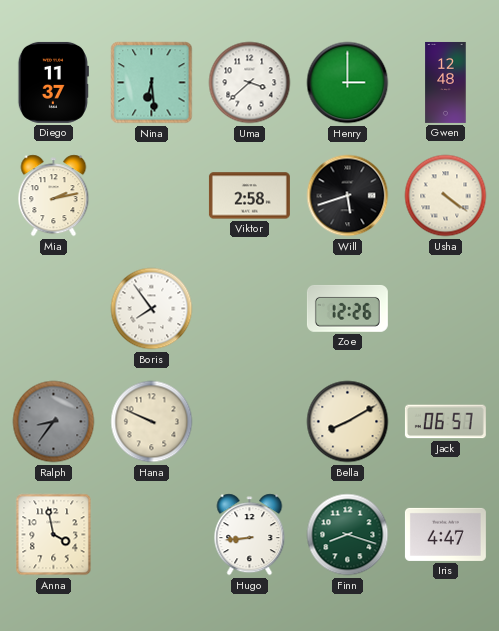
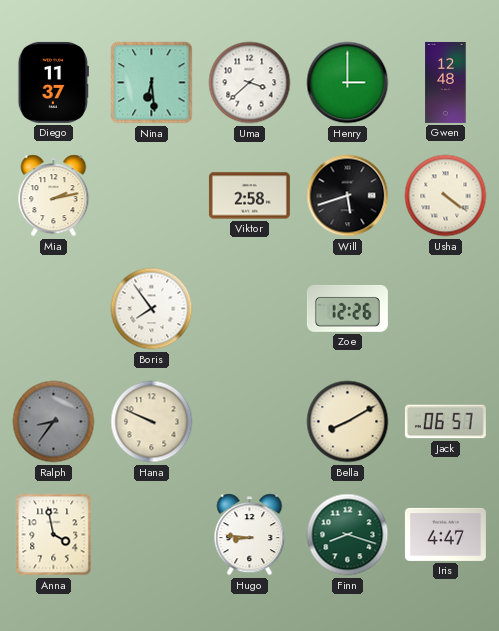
Hugo: 8:44 -> 8:46 (250, 535)
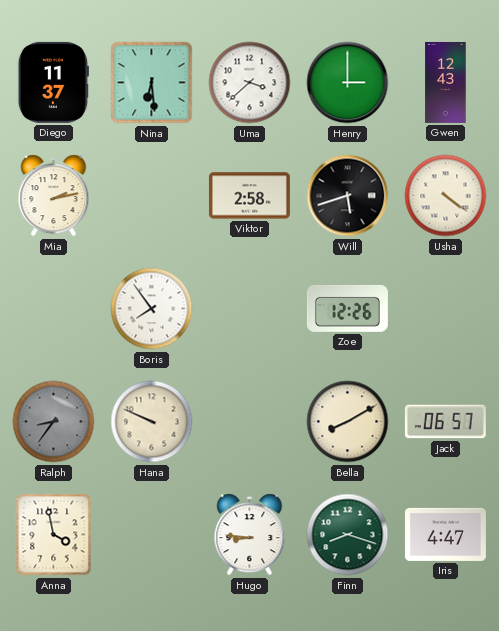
Gwen: 12:48 -> 12:43 (446, 82)
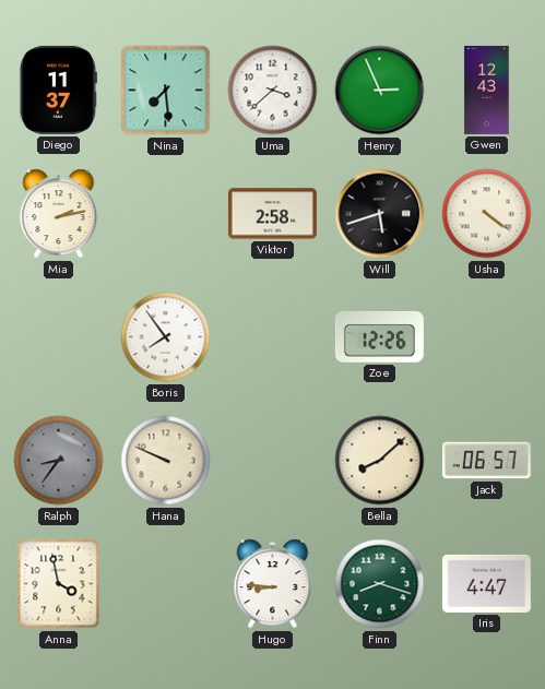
Nina: 6:29 -> 7:29 (166, 91)
Henry: 3:00 -> 2:56 (380, 91)
Bella: 8:10 -> 8:08 (380, 461)
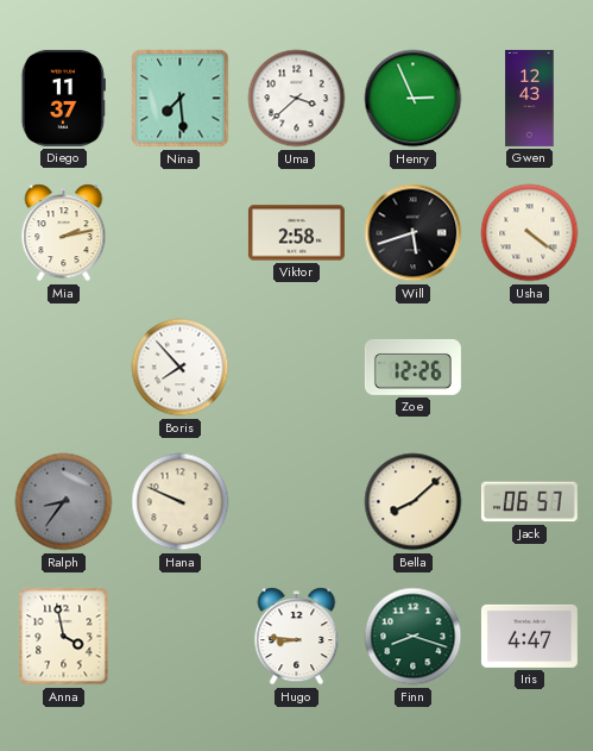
Boris: 7:54 -> 7:53 (181, 368)
